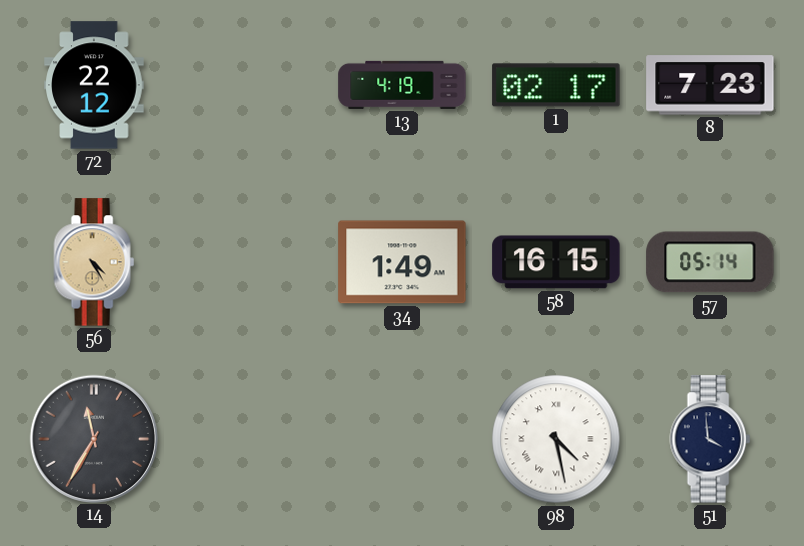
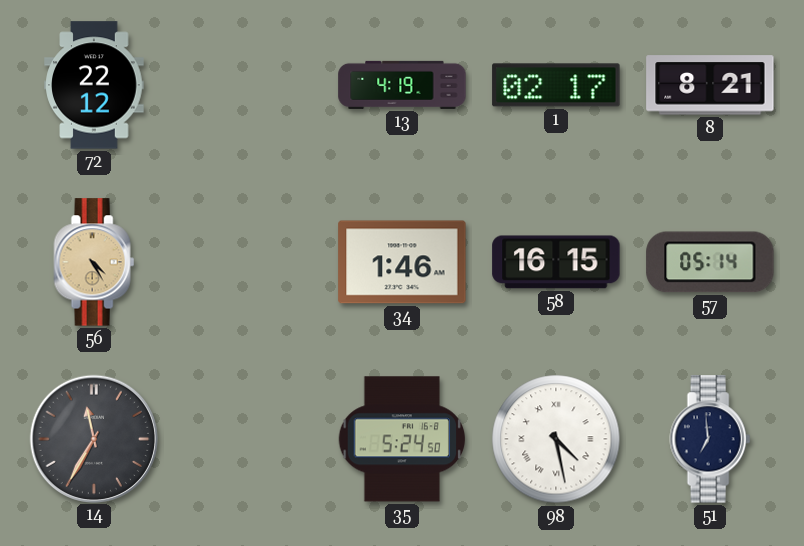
8: 7:23 -> 8:21 (710, 85)
34: 1:49 -> 1:46 (402, 262)
35: none -> 5:24 (402, 439)
51: 3:59 -> 6:59 (710, 439)
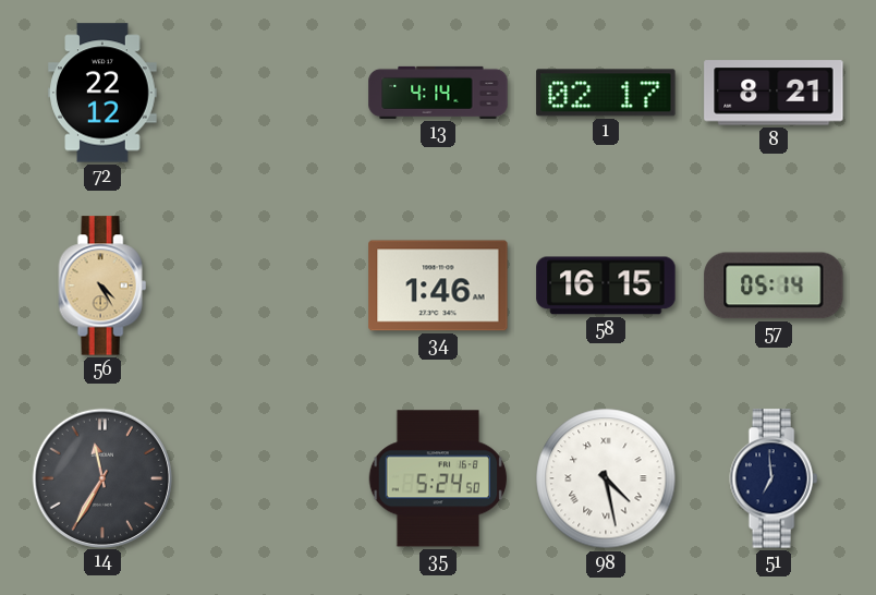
13: 4:19 -> 4:14 (438, 93)
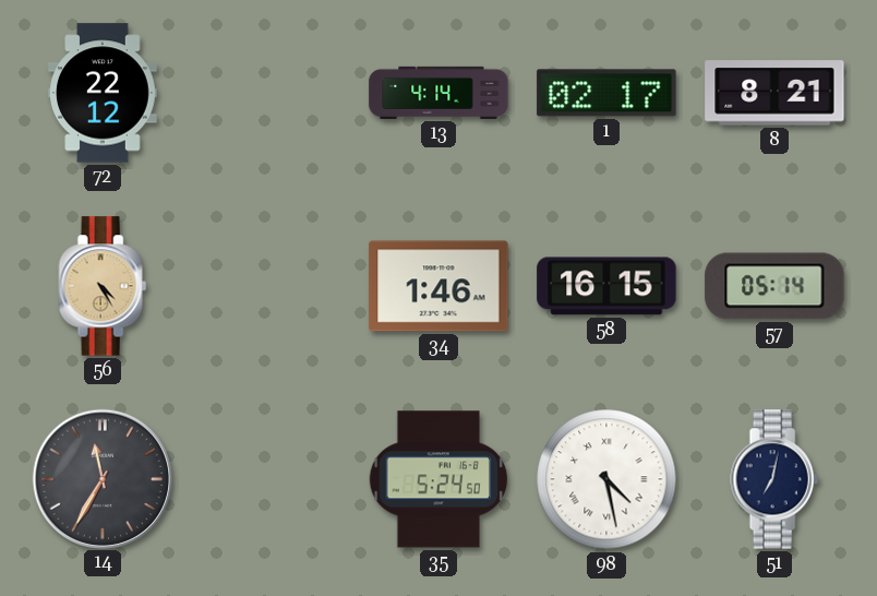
51: 6:59 -> 7:02 (774, 479)
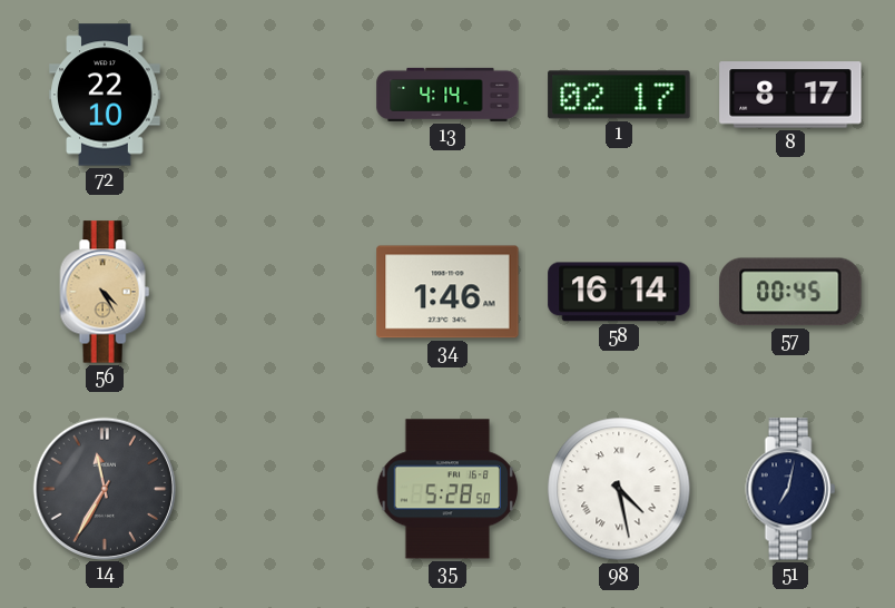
72: 22:12 -> 22:10 (105, 95)
8: 8:21 -> 8:17 (790, 95)
58: 16:15 -> 16:14 (619, 292)
57: 05:14 -> 00:45 (790, 292)
35: 5:24 -> 5:28 (447, 489)
